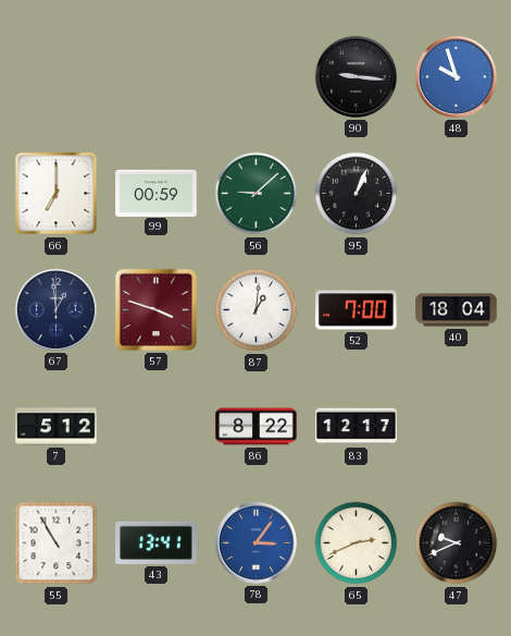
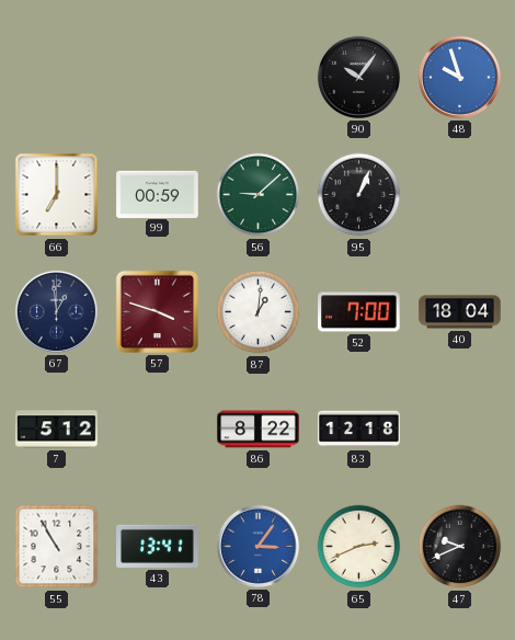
90: 9:16 -> 10:06 (358, 77)
83: 12:17 -> 12:18 (359, 430)
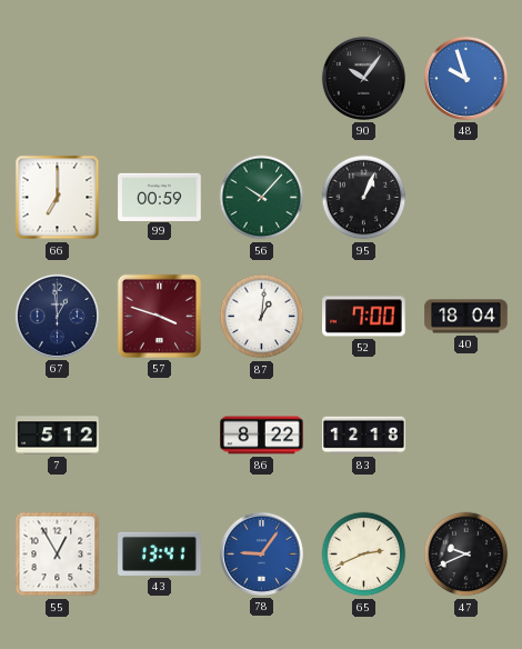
56: 9:08 -> 10:07 (262, 198)
55: 10:55 -> 12:55 (58, 555)
78: 3:06 -> 9:06 (261, 553)
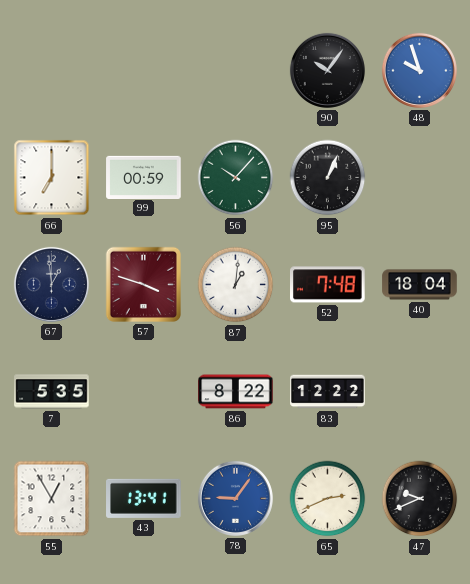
52: 7:00 -> 7:48 (328, 285)
7: 5:12 -> 5:35 (52, 392)
83: 12:18 -> 12:22 (328, 392)
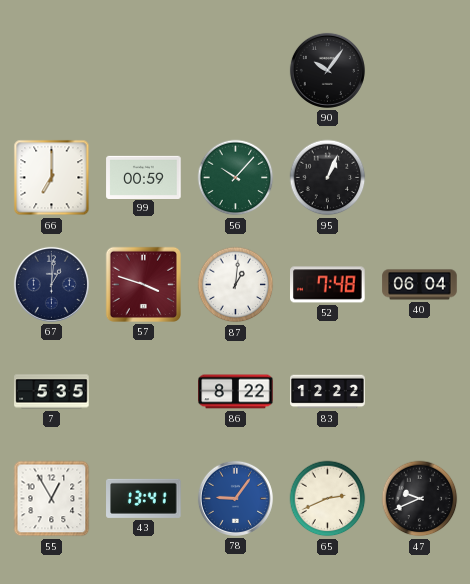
48: 9:57 -> none (419, 70)
67: 12:59 -> 1:01 (51, 284)
40: 18:04 -> 06:04 (420, 285)
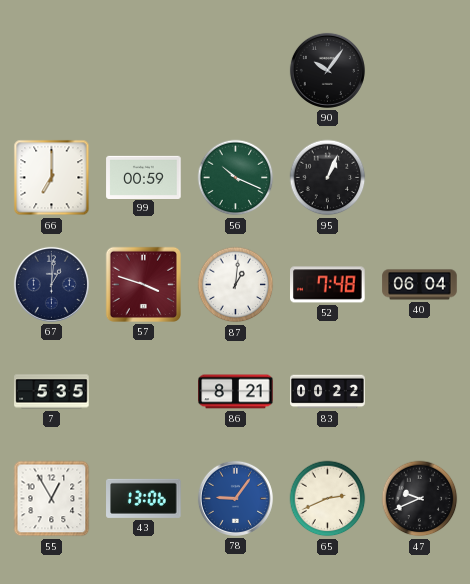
56: 10:07 -> 10:19 (236, 178)
86: 8:22 -> 8:21 (236, 392)
83: 12:22 -> 00:22 (328, 392)
43: 13:41 -> 13:06 (144, 498)
